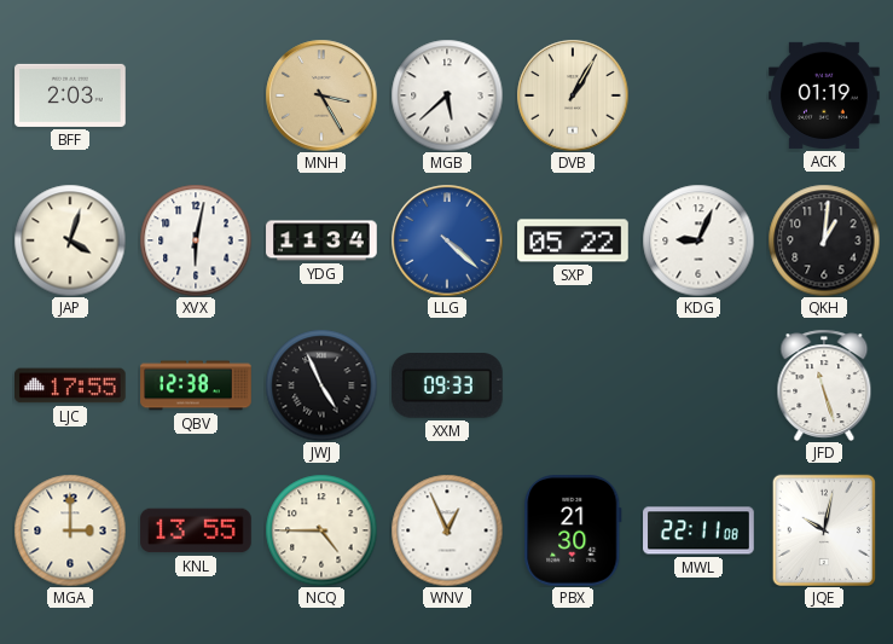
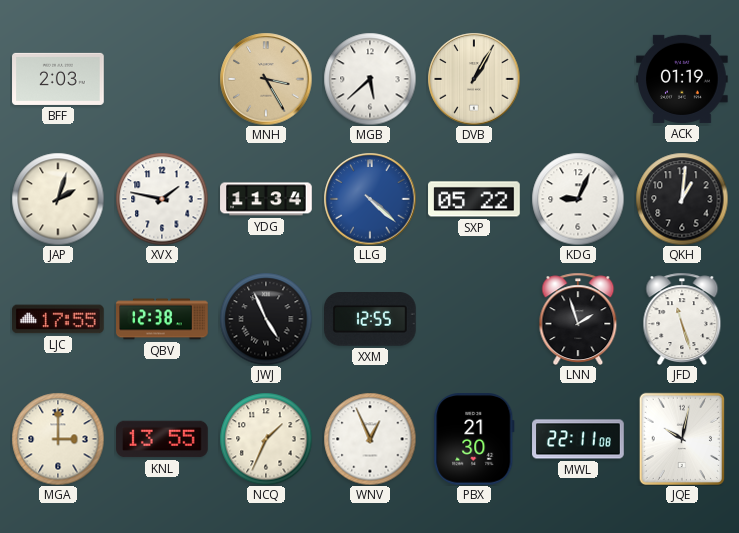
JAP: 4:03 -> 2:03 (58, 199)
XVX: 6:02 -> 1:47 (162, 199)
XXM: 09:33 -> 12:55 (371, 319)
LNN: none -> 1:57 (578, 319)
NCQ: 4:45 -> 1:34 (266, 439)
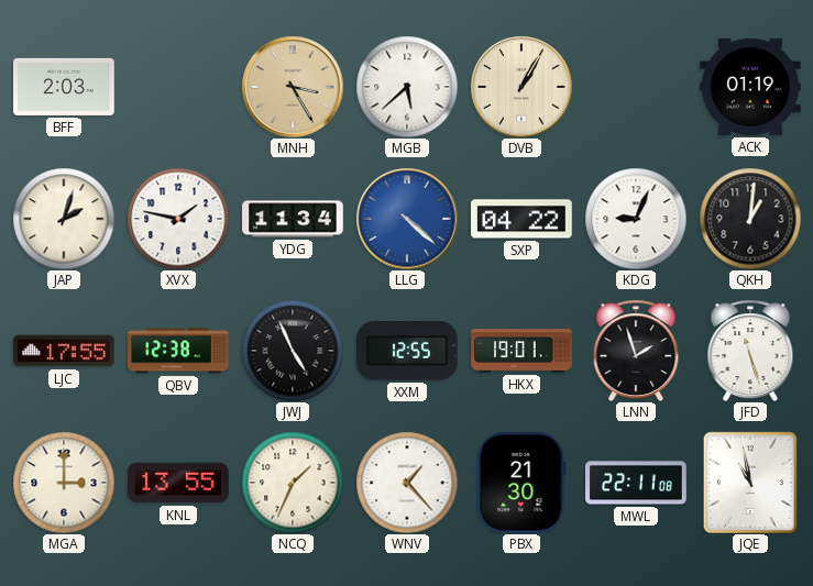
SXP: 05:22 -> 04:22 (521, 219)
HKX: none -> 19:01 (521, 351)
WNV: 12:56 -> 1:23 (407, 483)
JQE: 10:02 -> 10:58 (749, 482)
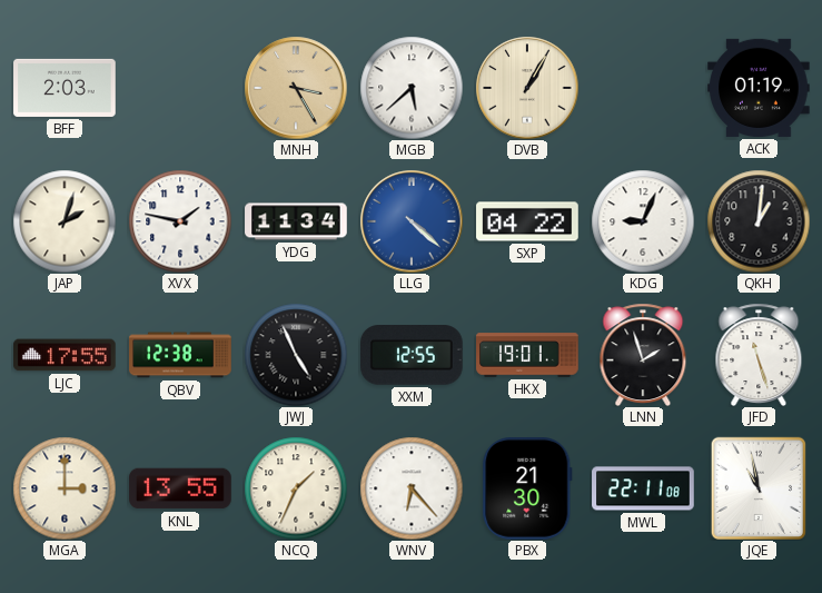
WNV: 1:23 -> 6:23 (412, 488)
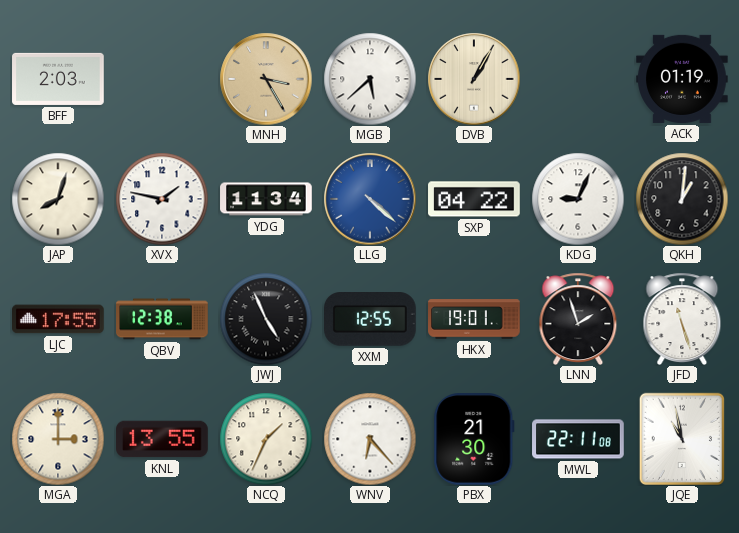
JAP: 2:03 -> 8:03 (58, 199)
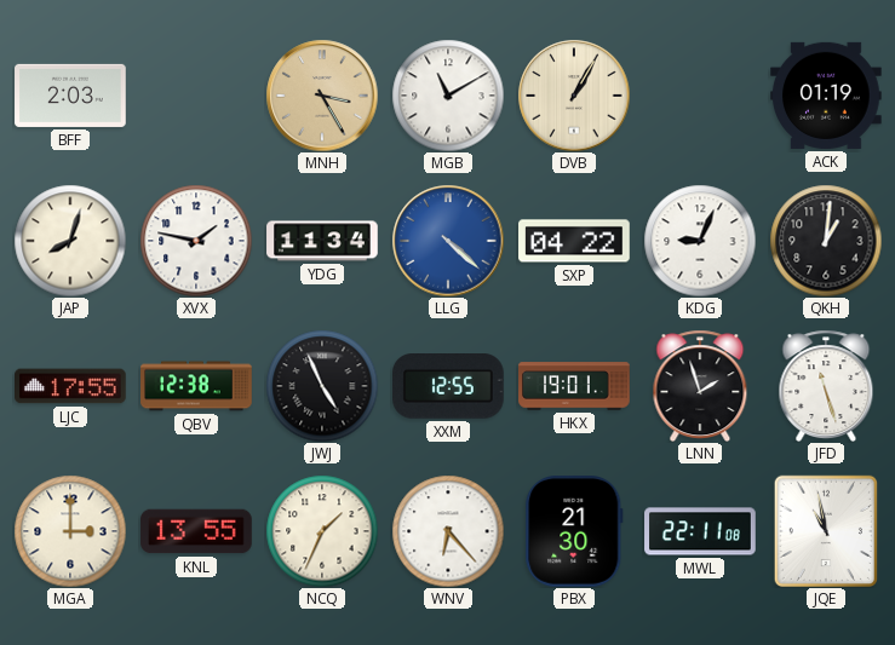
MGB: 5:38 -> 11:10 (448, 96)
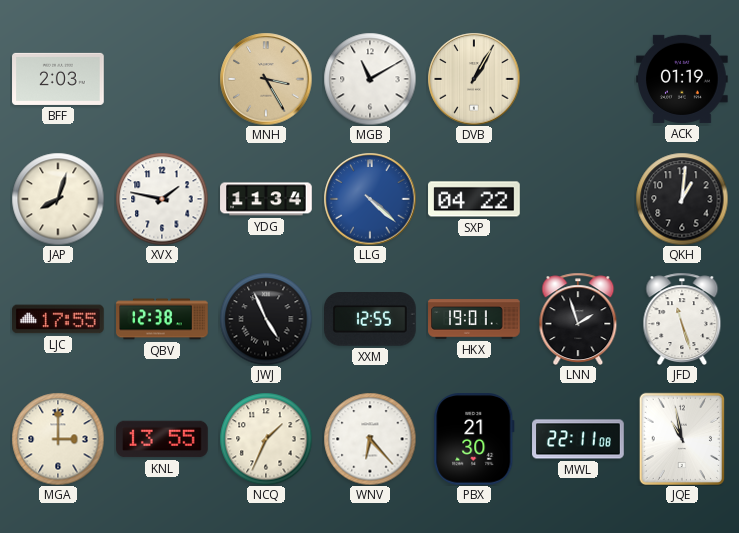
KDG: 9:04 -> none (700, 241)
